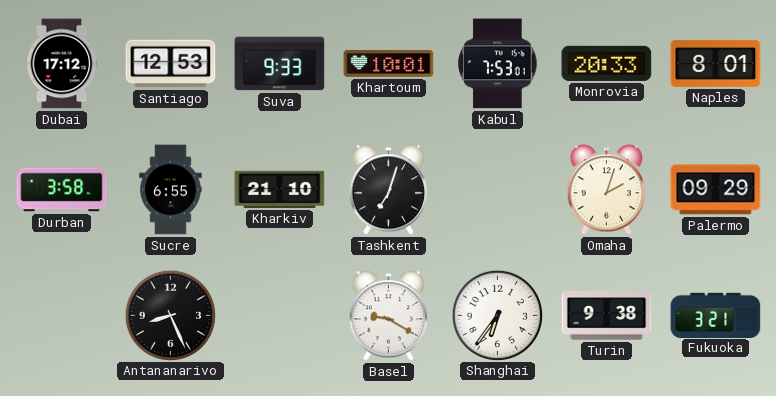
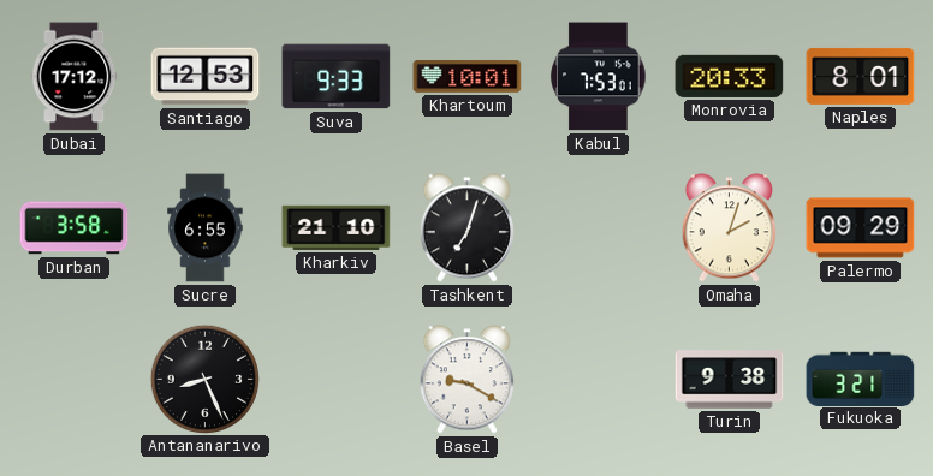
Shanghai: 6:36 -> none (497, 315)
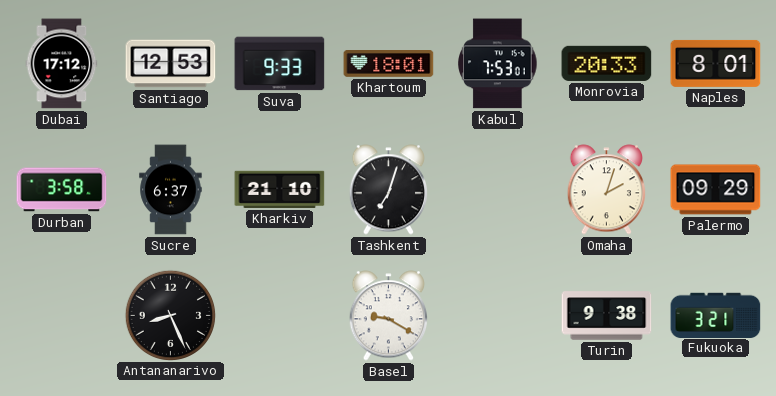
Khartoum: 10:01 -> 18:01 (389, 64)
Sucre: 6:55 -> 6:37 (171, 190)
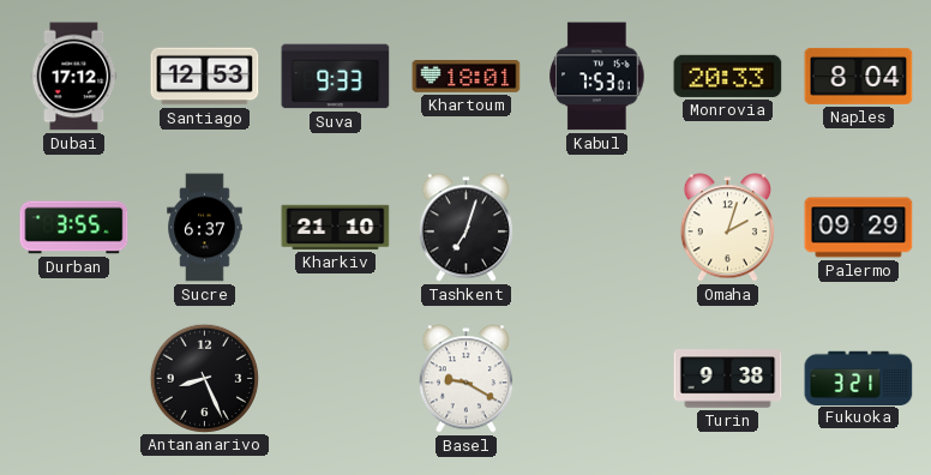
Naples: 8:01 -> 8:04 (859, 76)
Durban: 3:58 -> 3:55 (74, 228)
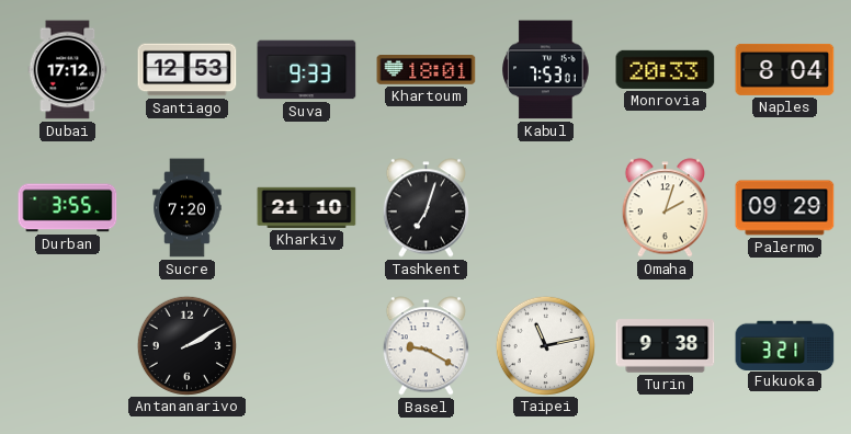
Sucre: 6:37 -> 7:20 (188, 208)
Antananarivo: 8:26 -> 2:10 (186, 345)
Taipei: none -> 11:13 (545, 345)
